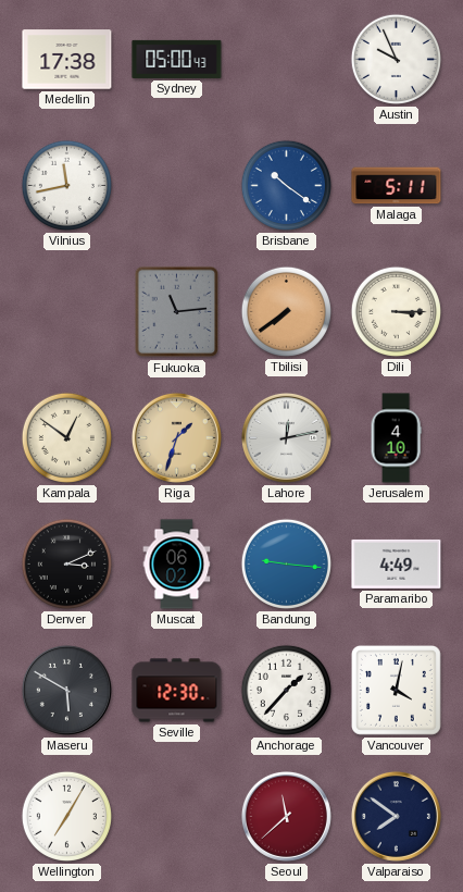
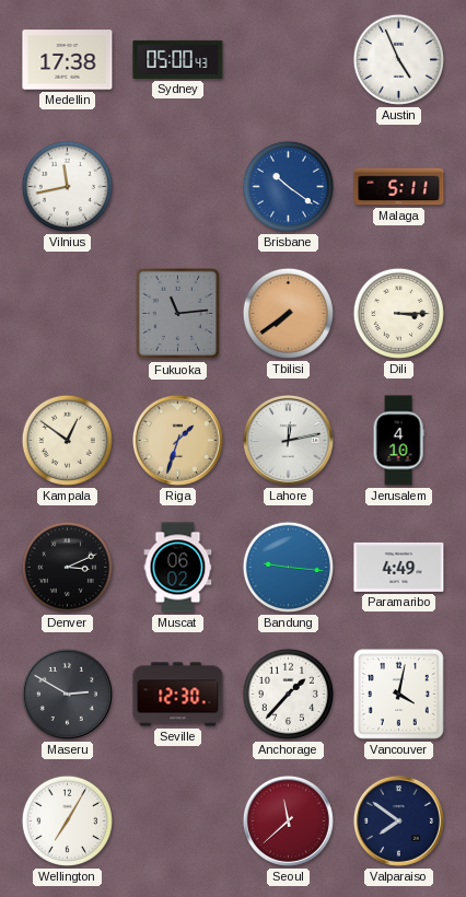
Austin: 9:56 -> 4:56 (398, 59)
Maseru: 5:50 -> 2:50 (67, 694)
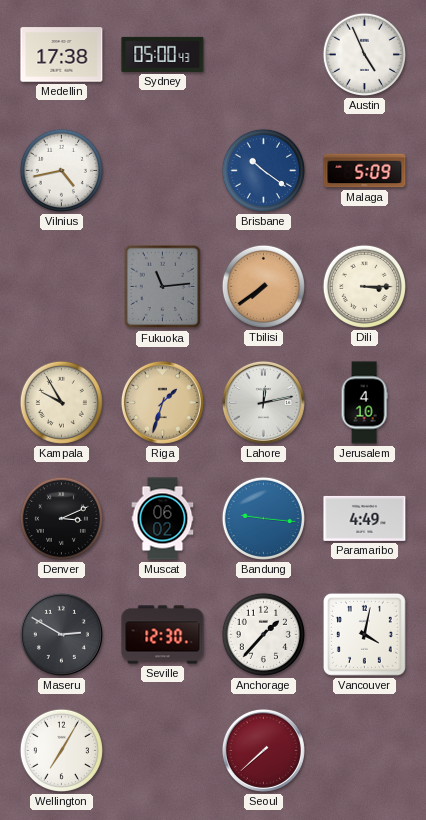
Vilnius: 11:43 -> 4:43 (61, 170)
Malaga: 5:11 -> 5:09 (365, 171)
Kampala: 12:51 -> 9:55 (61, 402)
Seoul: 11:38 -> 7:38 (263, 750)
Valparaiso: 7:51 -> none (398, 820)
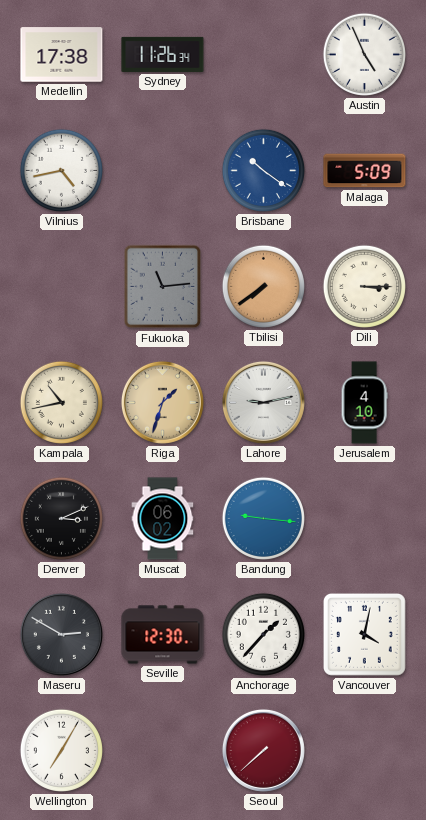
Sydney: 05:00 -> 11:26 (163, 54)
Kampala: 9:55 -> 10:43 (61, 402)
Lahore: 12:13 -> 9:13 (263, 402)
Paramaribo: 4:49 -> none (365, 518)
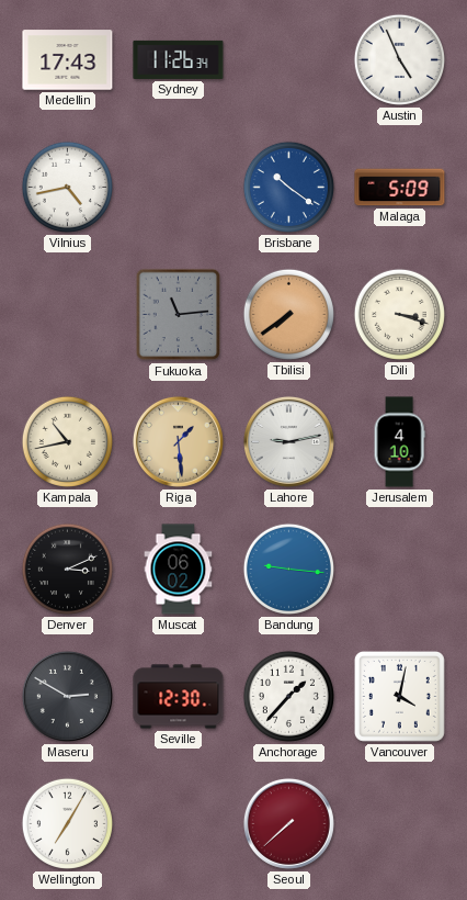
Medellin: 17:38 -> 17:43 (68, 60)
Dili: 3:15 -> 3:18 (399, 314)
Riga: 1:33 -> 1:29 (178, 441)
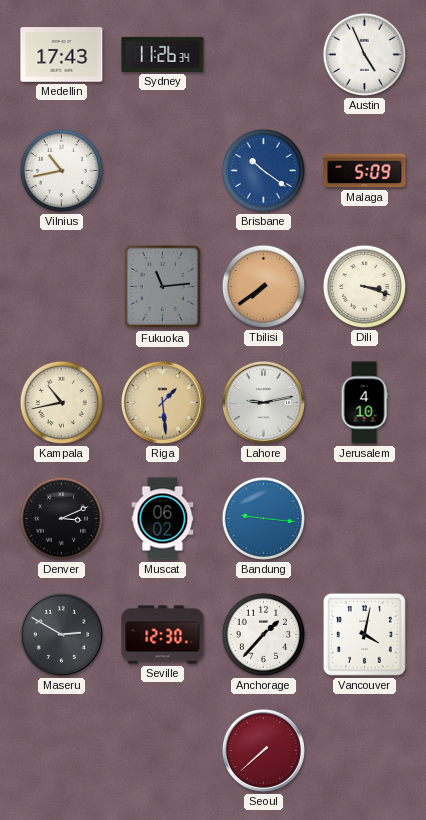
Vilnius: 4:43 -> 10:43 (61, 170)
Wellington: 7:05 -> none (67, 823)
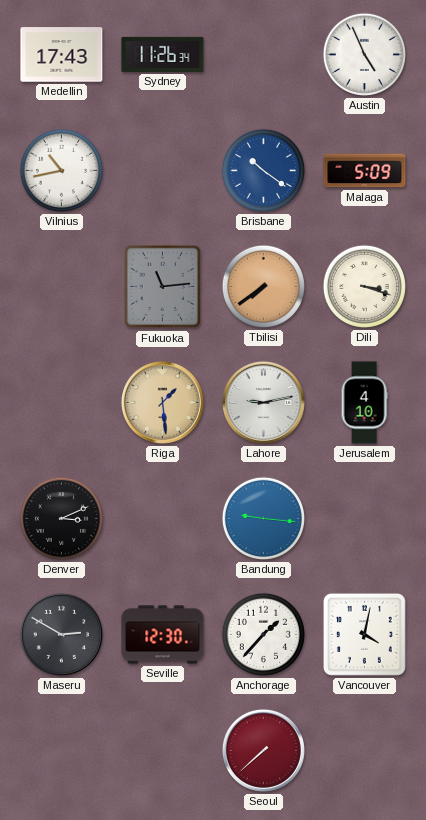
Kampala: 10:43 -> none (61, 402)
Muscat: 06:02 -> none (163, 519)
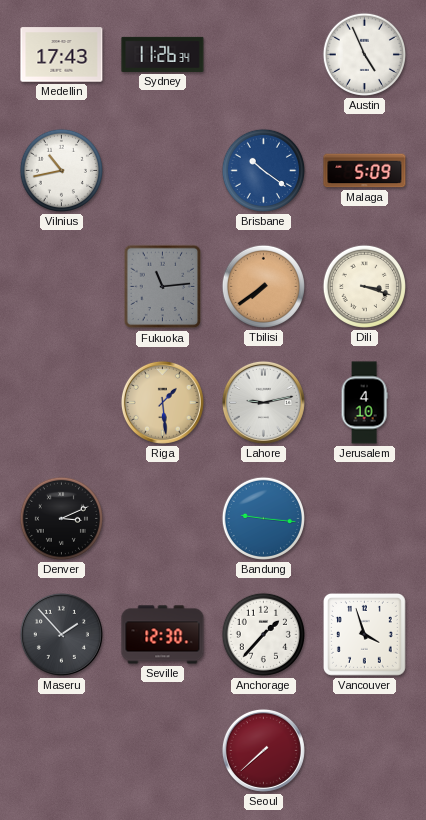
Maseru: 2:50 -> 1:53 (61, 634)
Vancouver: 4:02 -> 3:57 (364, 634)
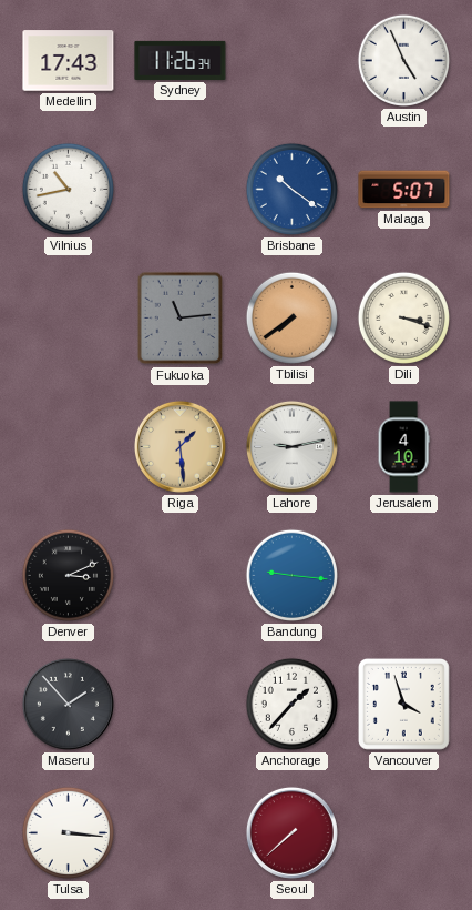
Malaga: 5:09 -> 5:07 (404, 190)
Seville: 12:30 -> none (163, 635)
Tulsa: none -> 3:16 (68, 832)
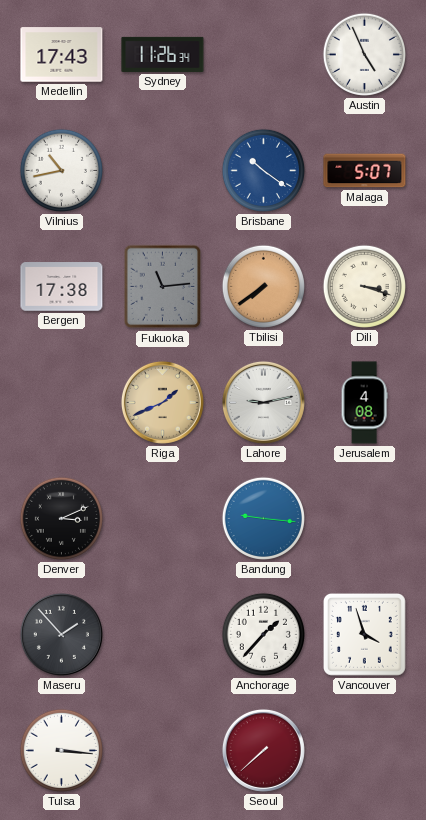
Bergen: none -> 17:38 (62, 287)
Riga: 1:29 -> 1:41 (162, 402)
Jerusalem: 4:10 -> 4:08 (364, 403)
